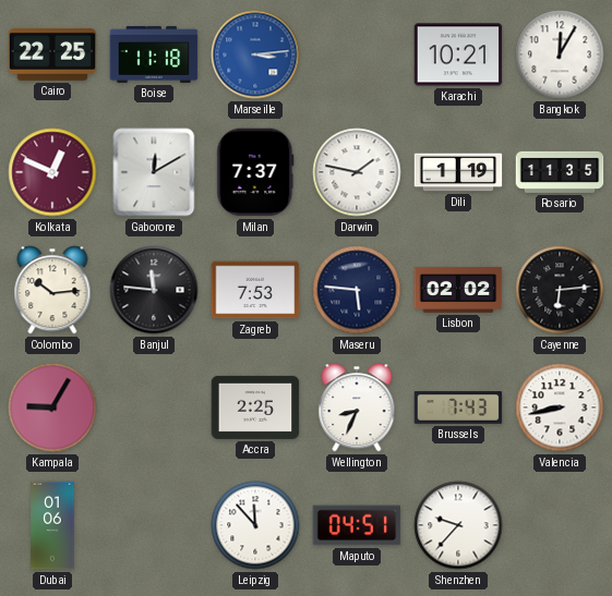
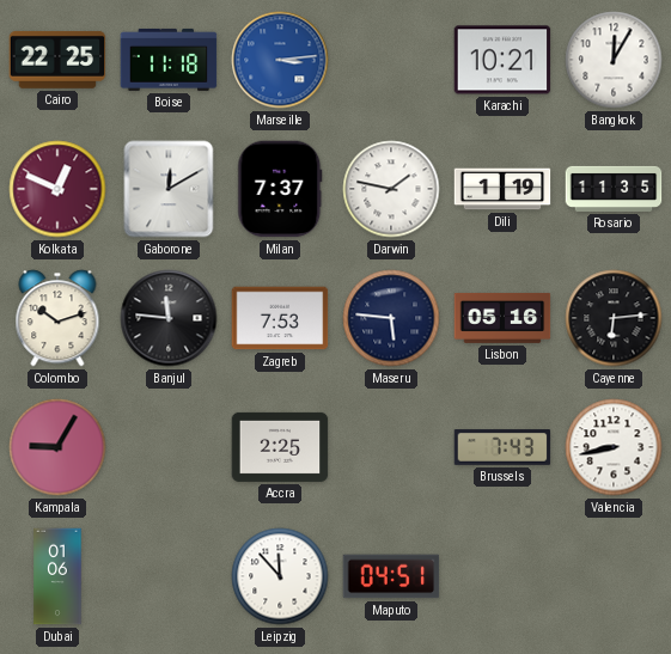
Colombo: 10:14 -> 10:12 (57, 318)
Lisbon: 02:02 -> 05:16 (502, 318)
Wellington: 8:34 -> none (357, 408)
Shenzhen: 9:37 -> none (458, 525)
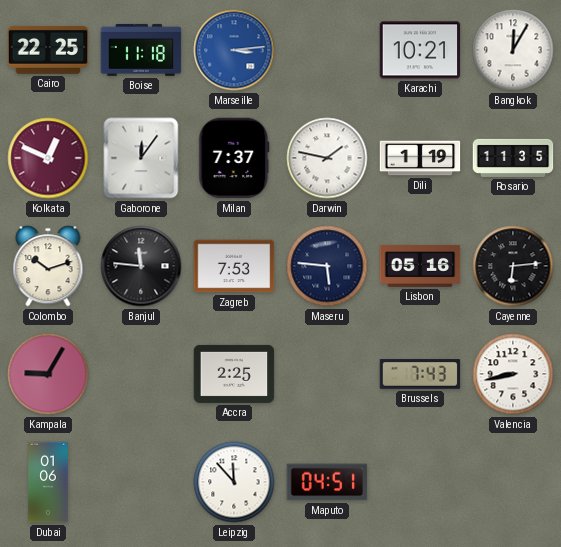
Gaborone: 12:10 -> 12:06 (141, 158)
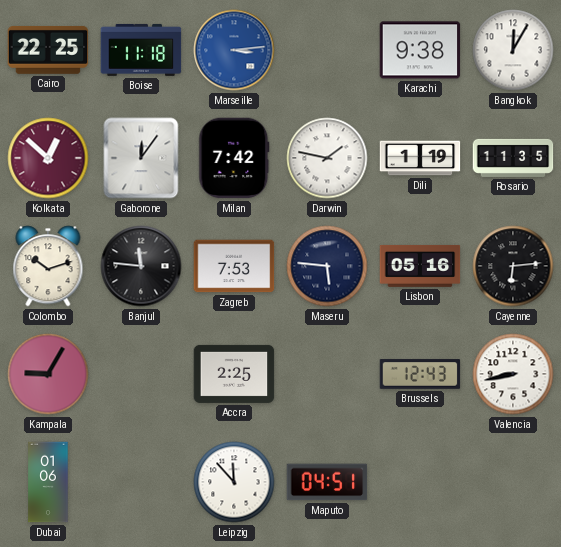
Karachi: 10:21 -> 9:38 (420, 50)
Kolkata: 12:49 -> 12:52 (48, 158)
Milan: 7:37 -> 7:42 (234, 158)
Brussels: 7:43 -> 12:43 (420, 374)
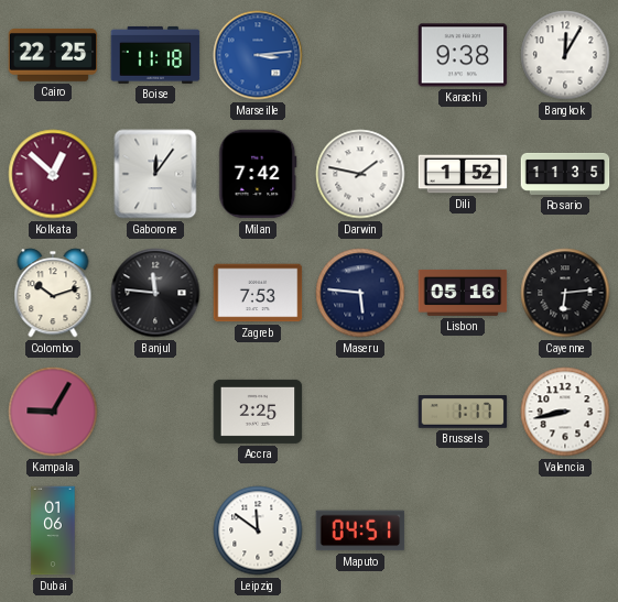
Dili: 1:19 -> 1:52 (463, 174)
Brussels: 12:43 -> 1:17 (463, 412)
Leipzig: 11:53 -> 11:51 (258, 530)
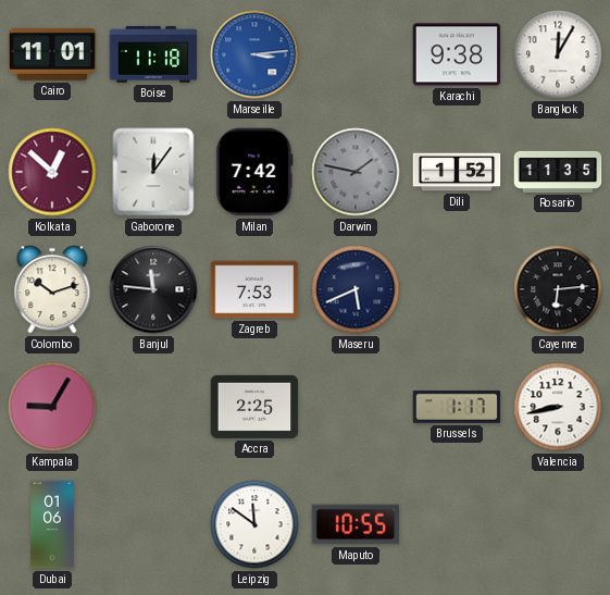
Cairo: 22:25 -> 11:01 (52, 54)
Darwin dial: white -> grey (356, 172)
Maseru: 5:46 -> 5:41 (356, 289)
Lisbon: 05:16 -> none (463, 293)
Maputo: 04:51 -> 10:55 (356, 524)
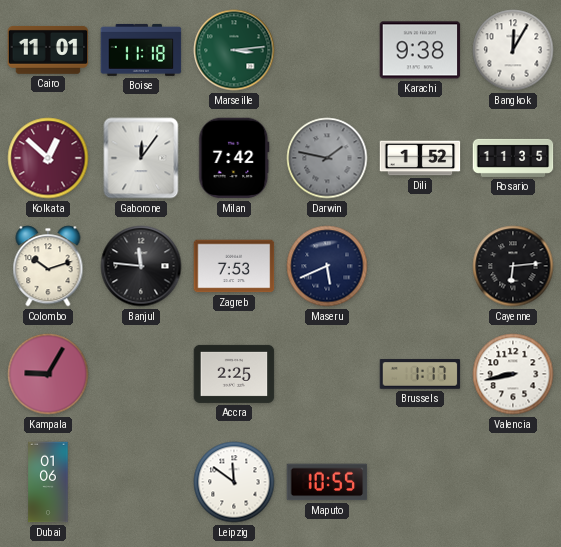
Marseille dial: blue -> green (234, 50)
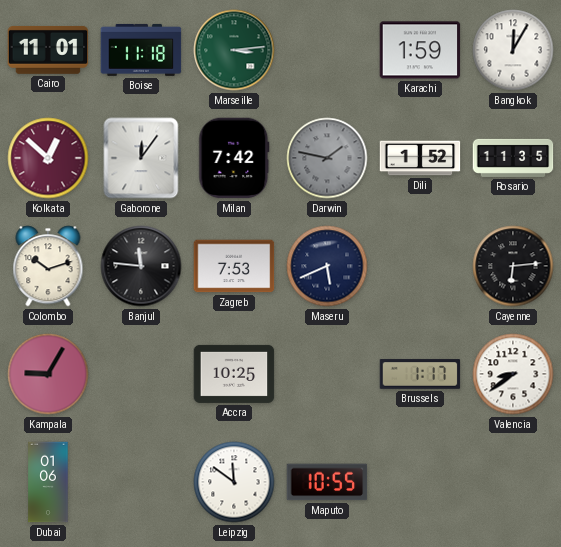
Karachi: 9:38 -> 1:59 (420, 50)
Accra: 2:25 -> 10:25 (234, 374)
Valencia: 8:43 -> 8:39 (513, 374)
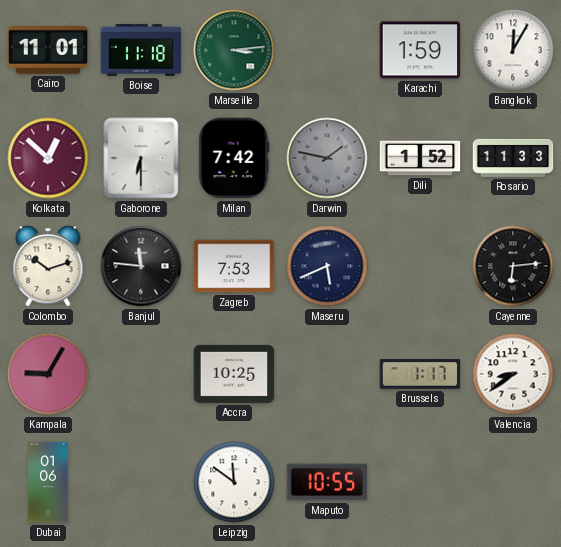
Gaborone: 12:06 -> 6:30 (141, 158)
Rosario: 11:35 -> 11:33 (513, 158)
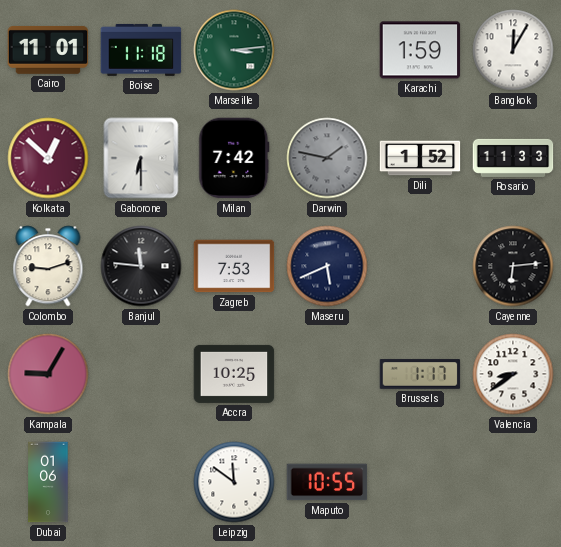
Colombo: 10:12 -> 9:12 (48, 266)
